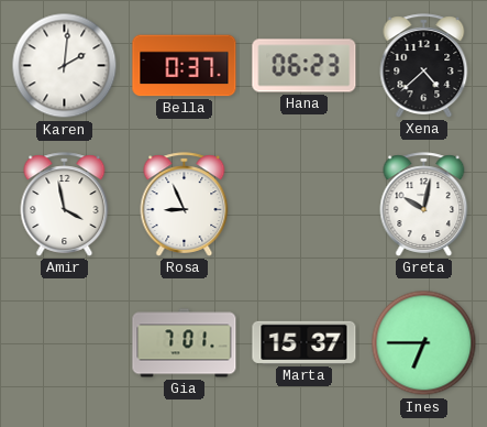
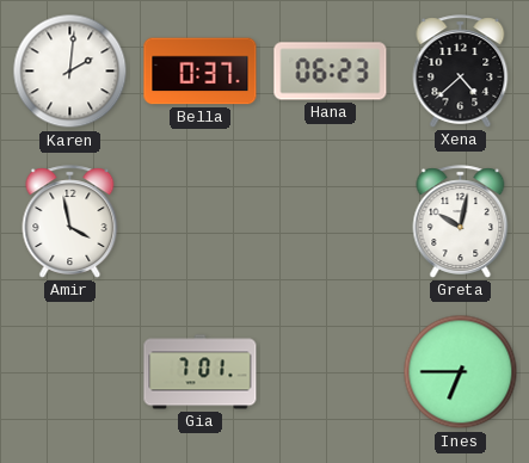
Rosa: 8:56 -> none (185, 205)
Marta: 15:37 -> none (305, 342)
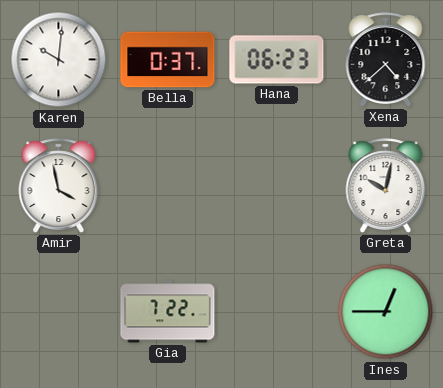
Karen: 2:01 -> 10:01 (59, 60)
Gia: 7:01 -> 7:22 (168, 312)
Ines: 6:45 -> 12:45 (386, 312)
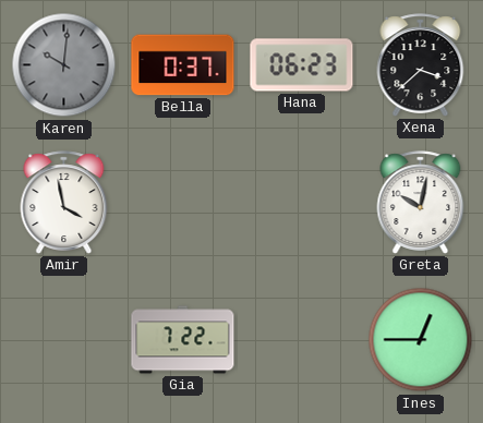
Karen dial: white -> grey (64, 65)
Xena: 4:38 -> 3:38 (421, 65)
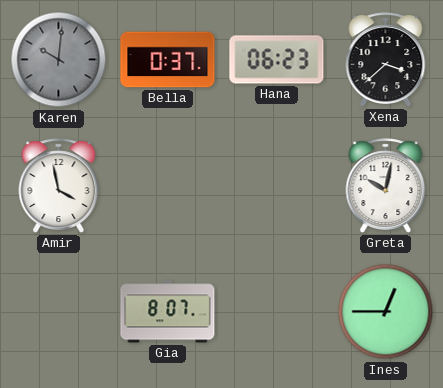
Gia: 7:22 -> 8:07 (168, 312)
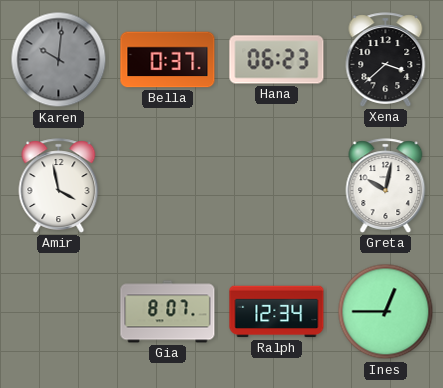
Ralph: none -> 12:34 (277, 312)
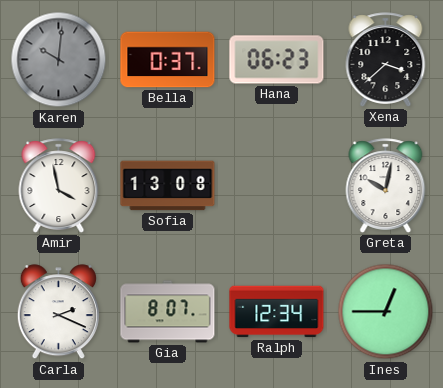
Sofia: none -> 13:08 (168, 186)
Carla: none -> 2:19 (58, 312)
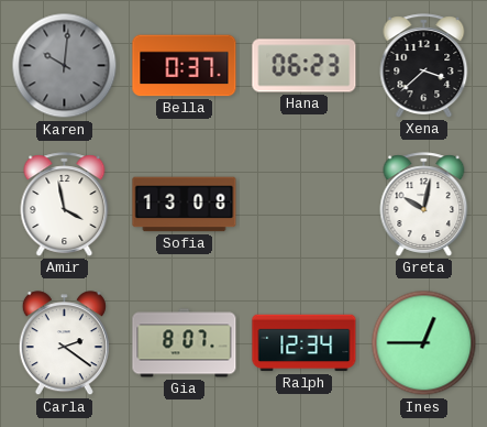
Carla: 2:19 -> 2:21 (64, 343)
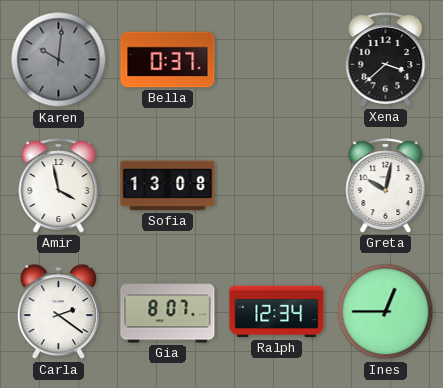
Hana: 06:23 -> none (305, 66)
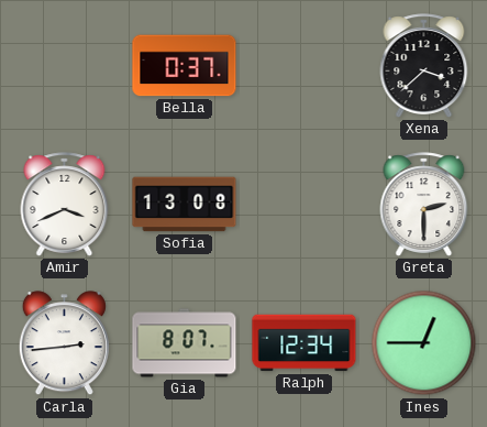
Karen: 10:01 -> none (59, 60)
Amir: 3:58 -> 3:41 (65, 205)
Greta: 10:02 -> 2:30 (424, 205)
Carla: 2:21 -> 2:44 (64, 343)
